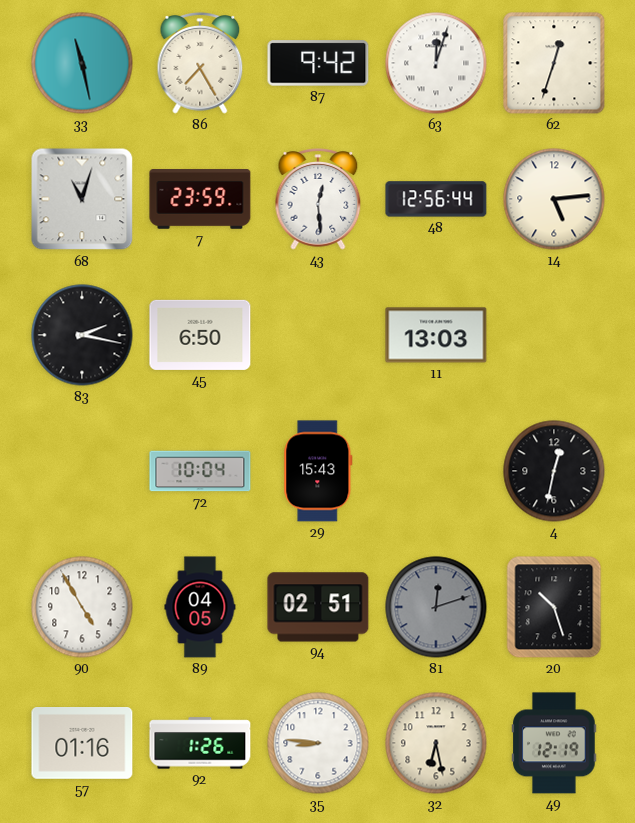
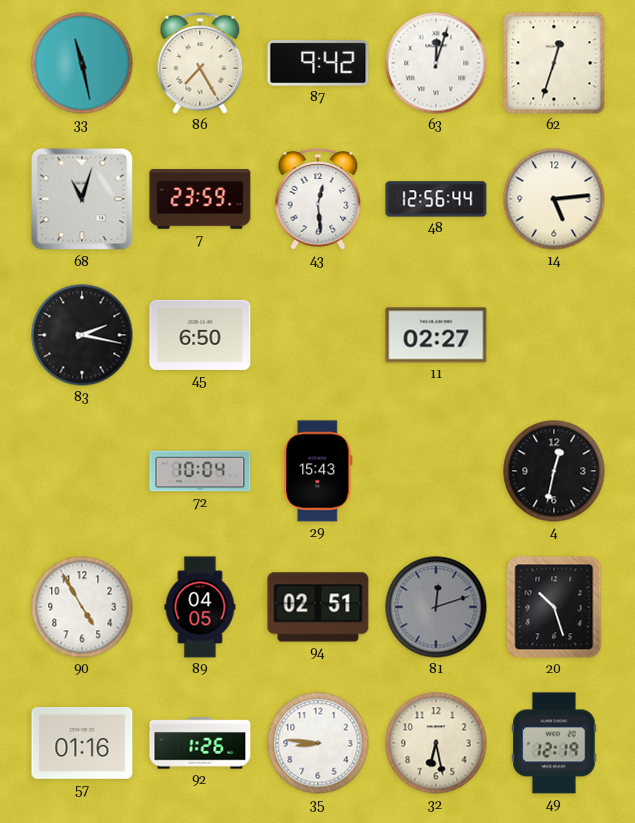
11: 13:03 -> 02:27 (436, 335)
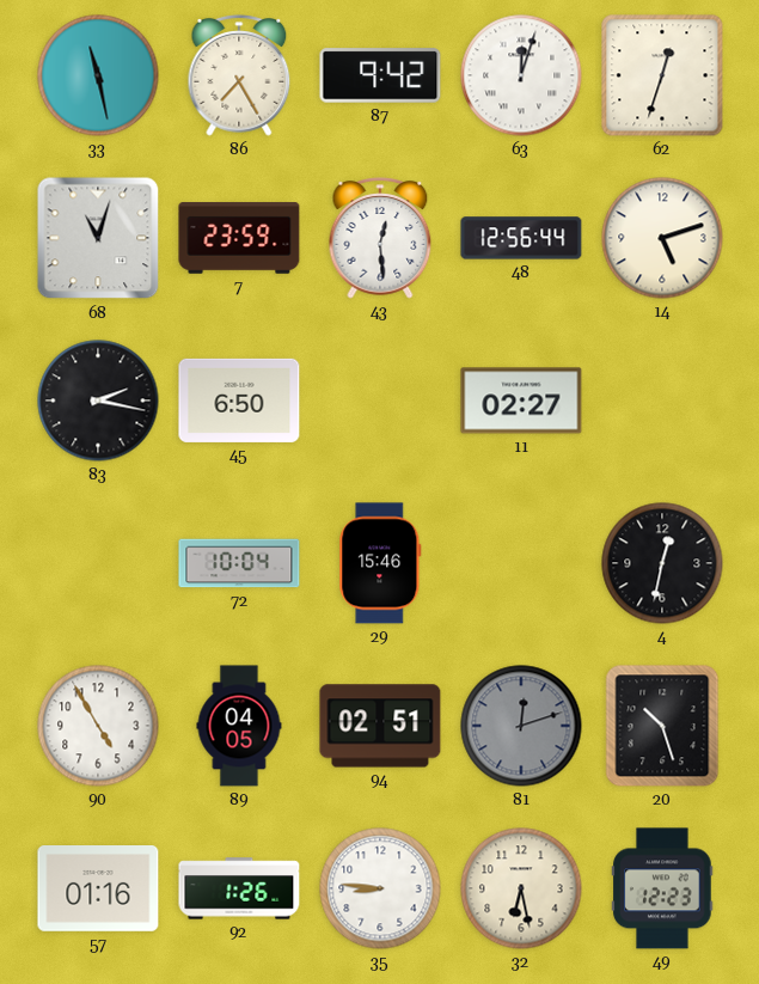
14: 5:14 -> 5:12 (662, 238)
29: 15:43 -> 15:46 (380, 563)
49: 12:19 -> 12:23 (662, 888)
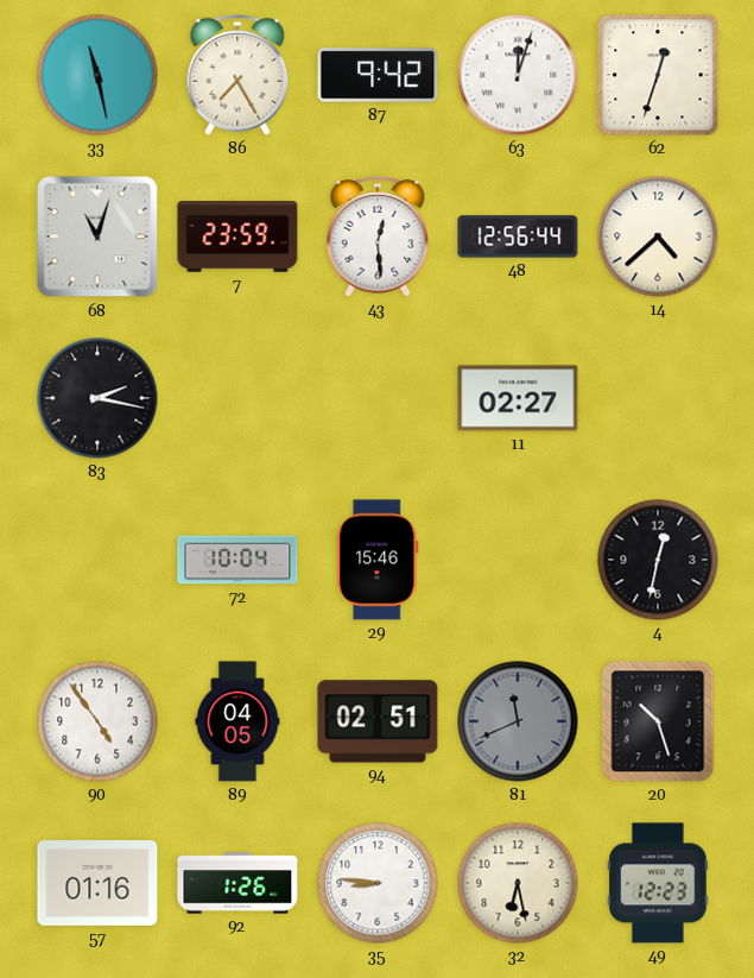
14: 5:12 -> 4:38 (658, 236)
45: 6:50 -> none (239, 401)
90: 4:55 -> 4:54 (97, 721)
81: 12:12 -> 11:41 (518, 721)
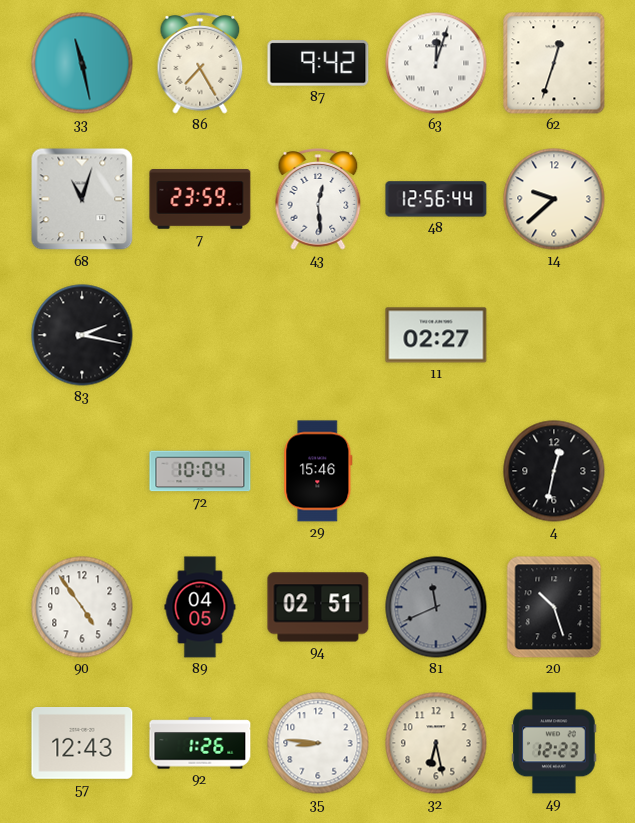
14: 4:38 -> 9:38 (554, 199)
57: 01:16 -> 12:43 (82, 744)
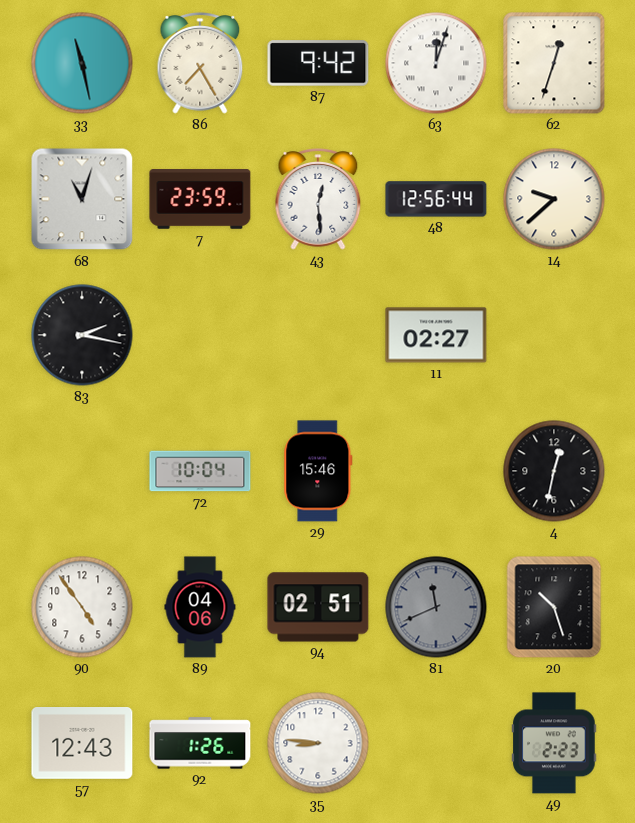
89: 04:05 -> 04:06 (200, 607)
32: 6:28 -> none (436, 743)
49: 12:23 -> 2:23 (554, 743)
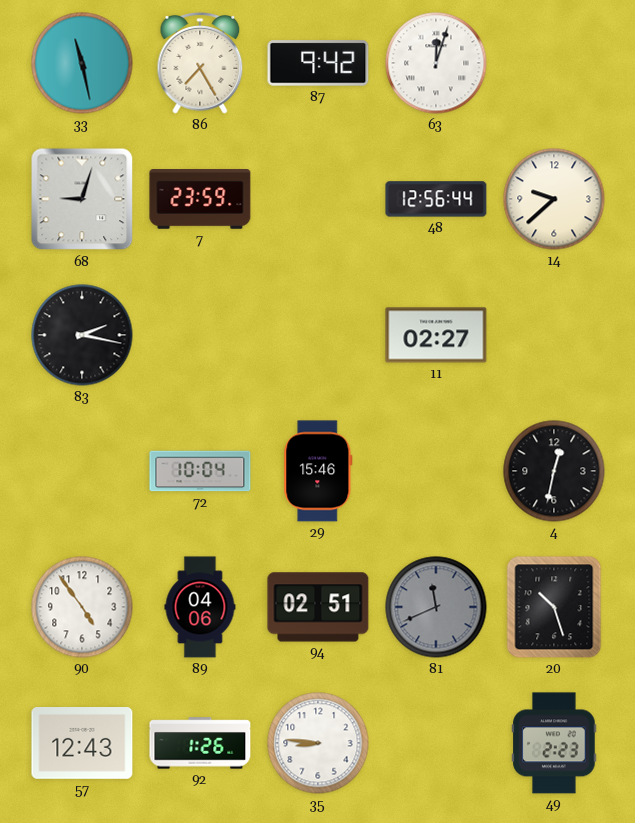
62: 12:33 -> none (554, 63)
68: 11:03 -> 9:03 (82, 199)
43: 12:29 -> none (318, 199)
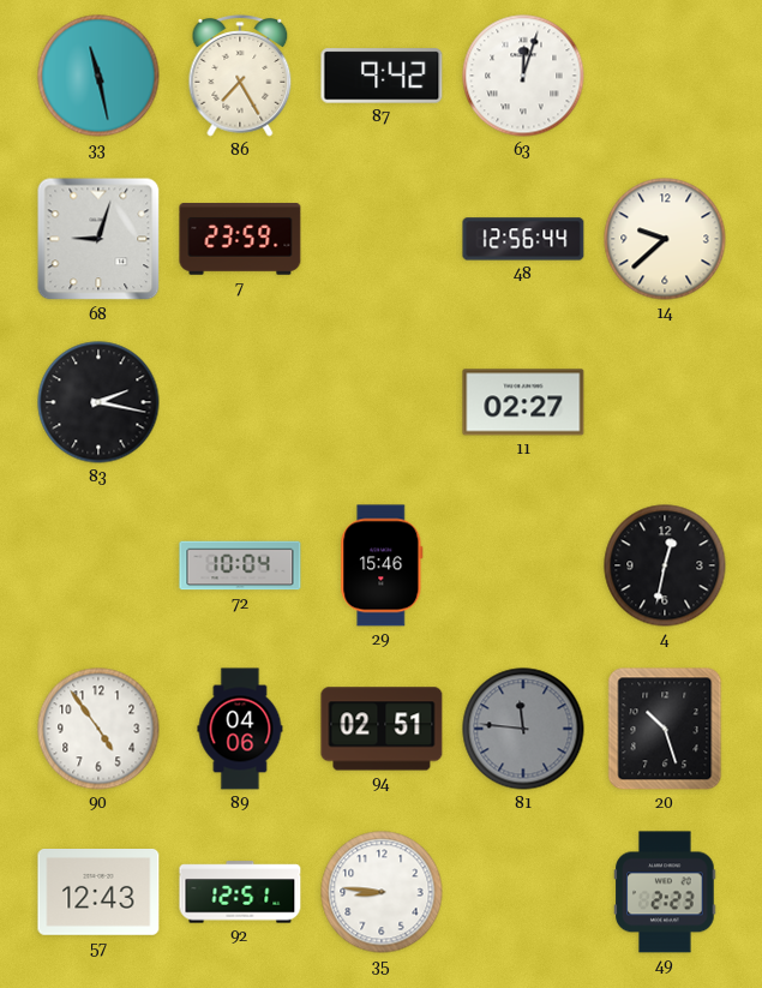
81: 11:41 -> 11:46 (523, 729)
92: 1:26 -> 12:51 (240, 892)
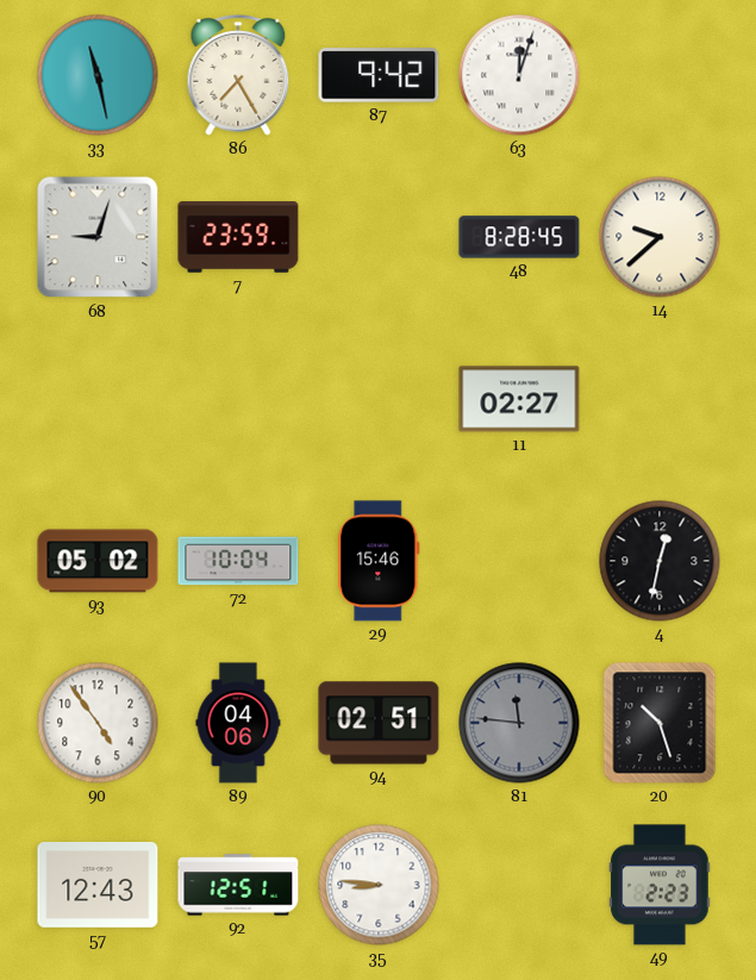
48: 12:56 -> 8:28 (519, 237)
83: 2:17 -> none (98, 402)
93: none -> 05:02 (98, 561)
